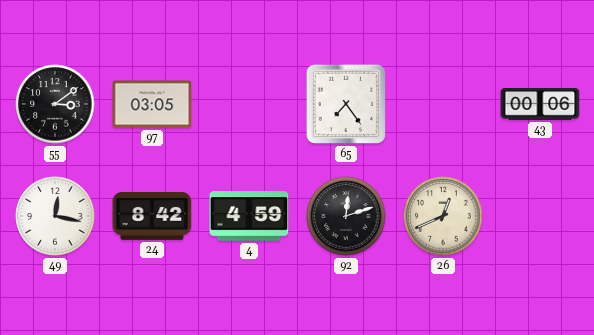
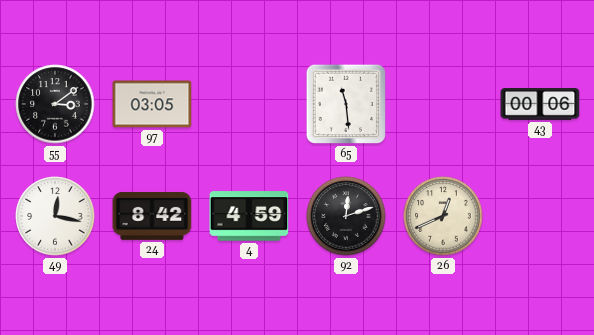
65: 7:24 -> 11:29 (346, 104)
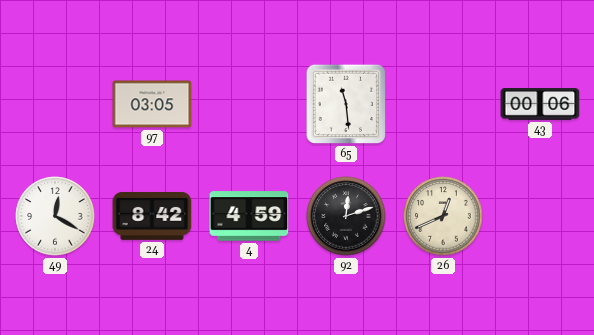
55: 3:09 -> none (55, 104)
49: 12:17 -> 12:20 (55, 216)
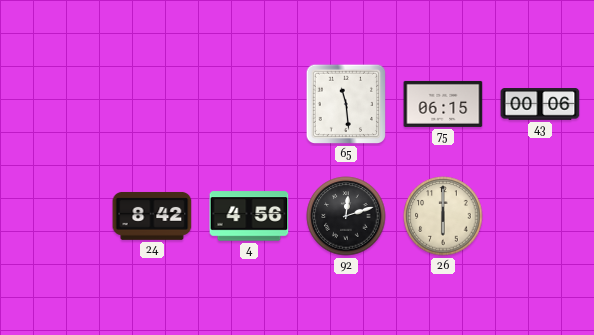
97: 03:05 -> none (152, 104)
75: none -> 06:15 (443, 104)
49: 12:20 -> none (55, 216)
4: 4:59 -> 4:56 (249, 216)
26: 12:41 -> 6:00 (443, 216)
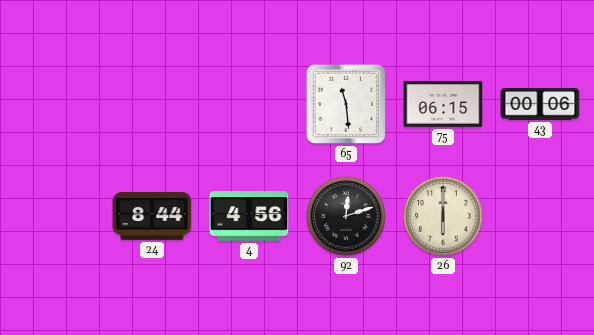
24: 8:42 -> 8:44 (152, 216)
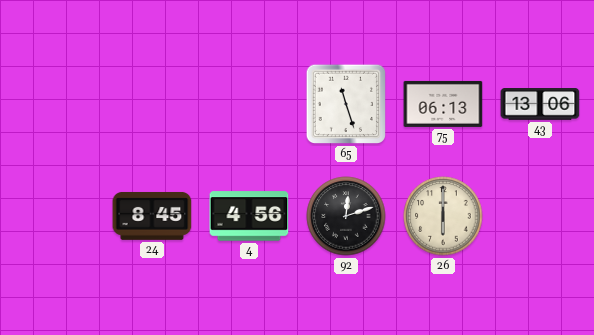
65: 11:29 -> 11:27 (346, 104)
75: 06:15 -> 06:13 (443, 104)
43: 00:06 -> 13:06 (540, 105)
24: 8:44 -> 8:45 (152, 216)
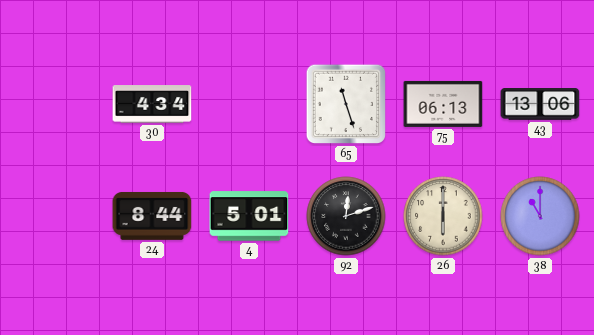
30: none -> 4:34 (152, 104)
24: 8:45 -> 8:44 (152, 216)
4: 4:56 -> 5:01 (249, 216)
38: none -> 11:00 (540, 216)
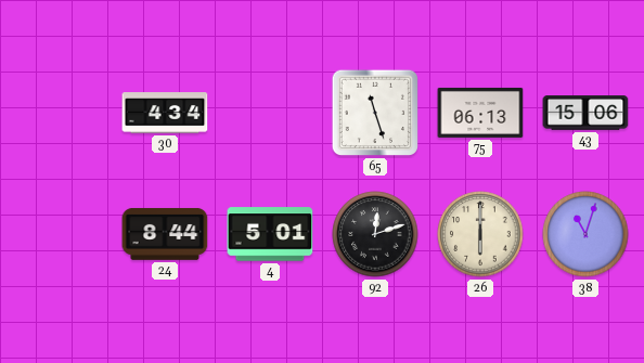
43: 13:06 -> 15:06 (585, 114)
38: 11:00 -> 11:03 (585, 234)
